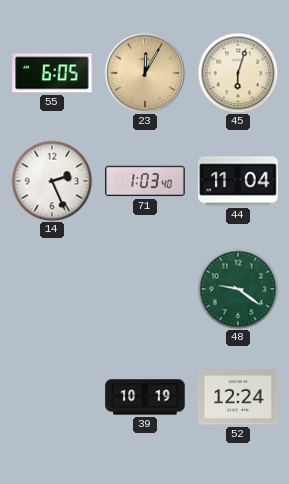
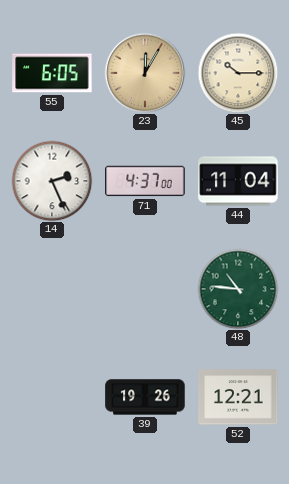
45: 6:03 -> 10:15 (238, 73)
71: 1:03 -> 4:37 (145, 181)
48: 9:21 -> 10:46 (238, 289)
39: 10:19 -> 19:26 (145, 397)
52: 12:24 -> 12:21 (238, 397)
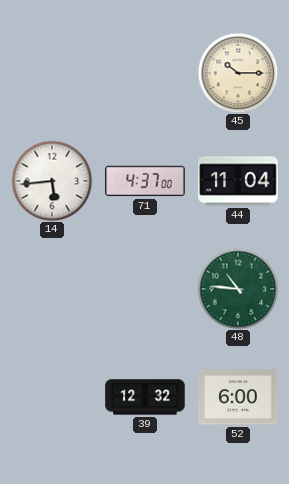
55: 6:05 -> none (52, 73)
23: 12:05 -> none (145, 73)
14: 2:26 -> 5:44 (52, 181)
39: 19:26 -> 12:32 (145, 397)
52: 12:21 -> 6:00 (238, 397)
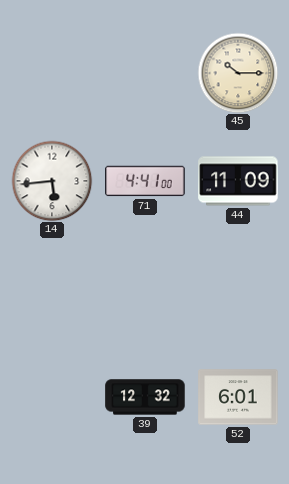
71: 4:37 -> 4:41 (145, 181)
44: 11:04 -> 11:09 (238, 181)
48: 10:46 -> none (238, 289)
52: 6:00 -> 6:01 (238, 397)
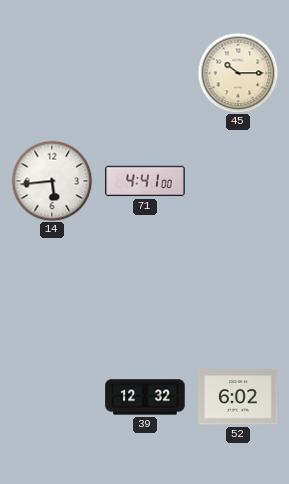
44: 11:09 -> none (238, 181)
52: 6:01 -> 6:02 (238, 397)
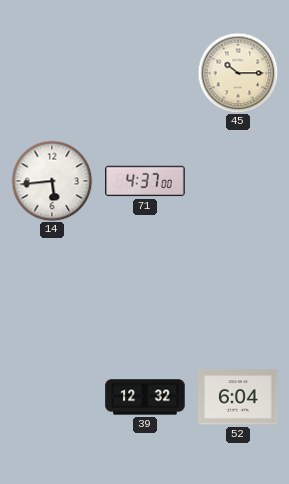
71: 4:41 -> 4:37 (145, 181)
52: 6:02 -> 6:04 (238, 397)
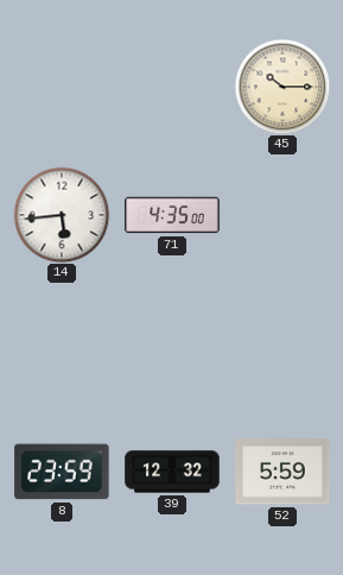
71: 4:37 -> 4:35 (172, 215)
8: none -> 23:59 (62, 472)
52: 6:04 -> 5:59 (282, 472)
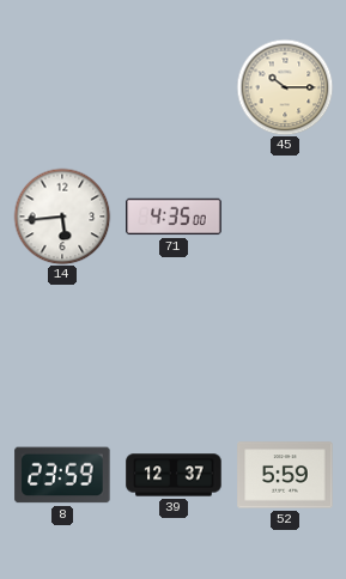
39: 12:32 -> 12:37 (174, 475)
